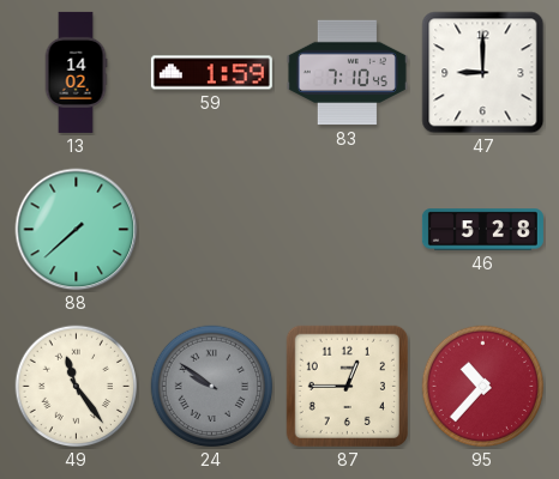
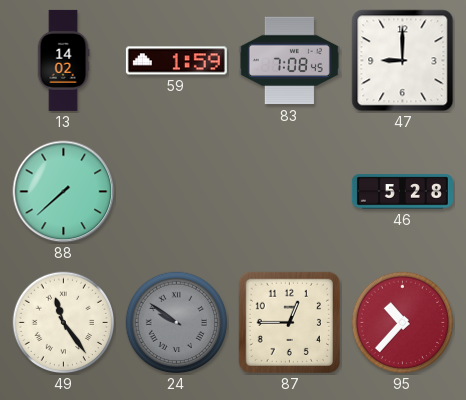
83: 7:10 -> 7:08 (289, 61)
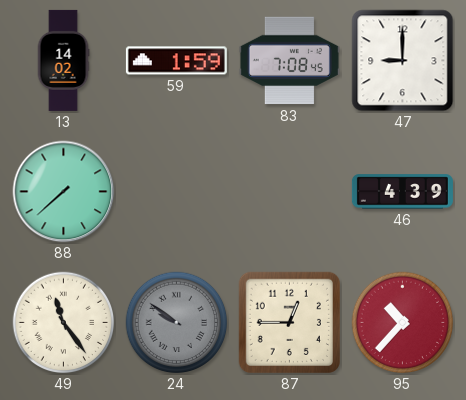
46: 5:28 -> 4:39 (402, 192)
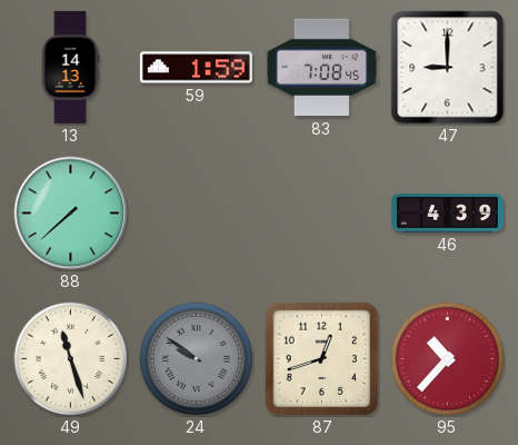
13: 14:02 -> 14:13 (70, 67)
49: 11:24 -> 11:27 (71, 359)
87: 12:45 -> 12:42 (321, 358)
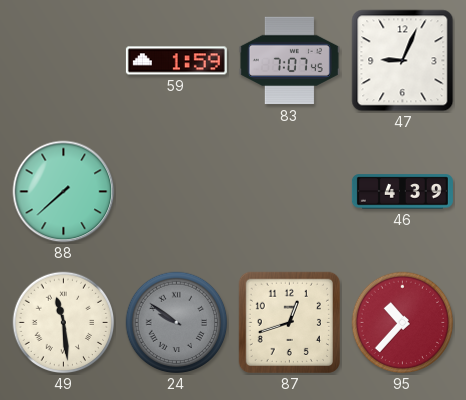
13: 14:13 -> none (70, 67)
83: 7:08 -> 7:07 (289, 61)
47: 9:00 -> 9:04 (403, 61)
49: 11:27 -> 11:29 (64, 323)
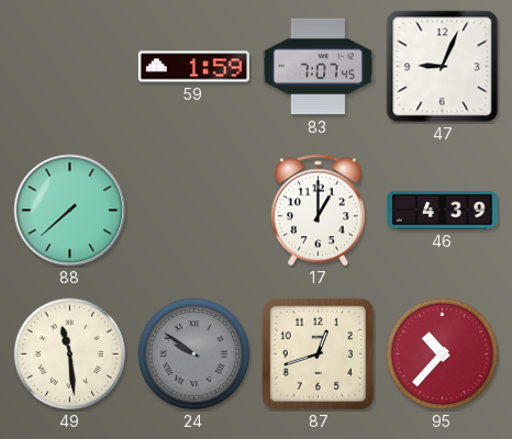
17: none -> 1:00 (319, 211)
